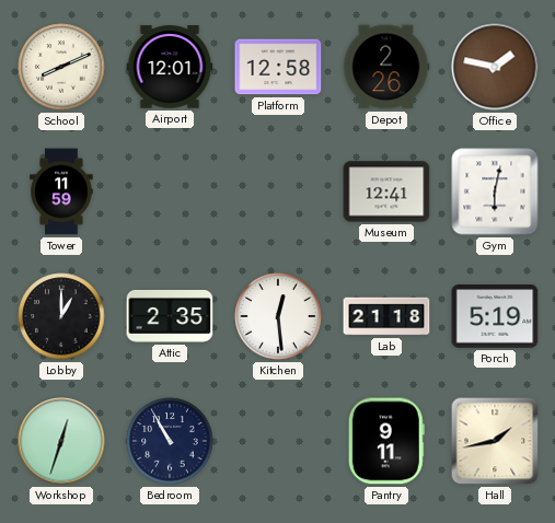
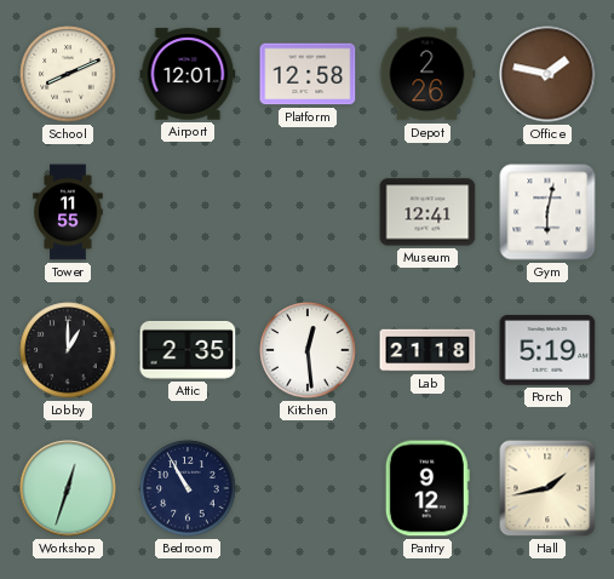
Tower: 11:59 -> 11:55 (68, 212)
Pantry: 9:11 -> 9:12 (427, 488)
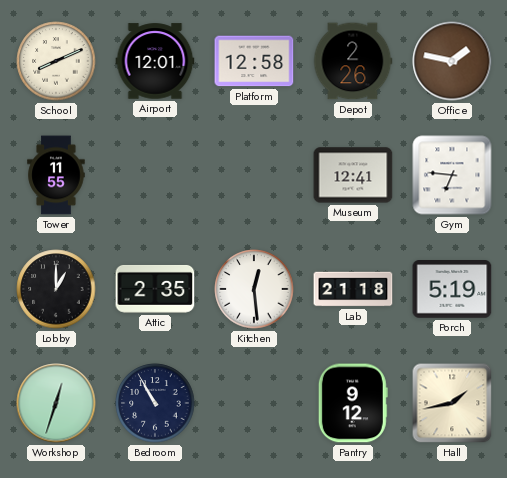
Gym: 6:02 -> 6:46 (452, 175)
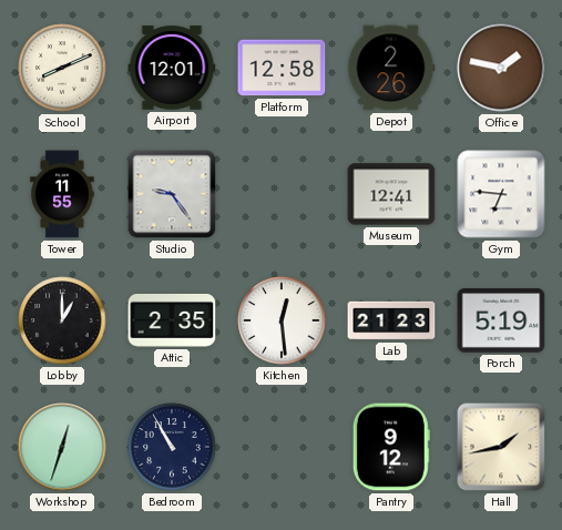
Studio: none -> 9:24 (172, 194)
Lab: 21:18 -> 21:23 (391, 320)
